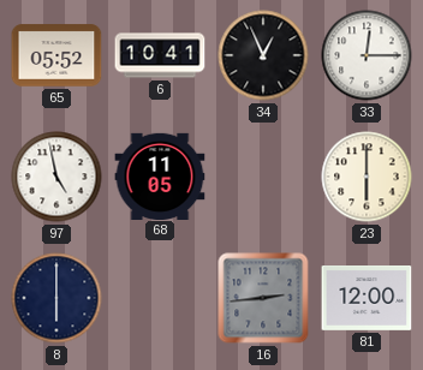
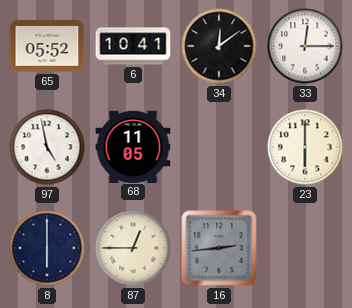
34: 12:56 -> 12:09 (219, 46)
87: none -> 12:45 (133, 248)
81: 12:00 -> none (367, 299)
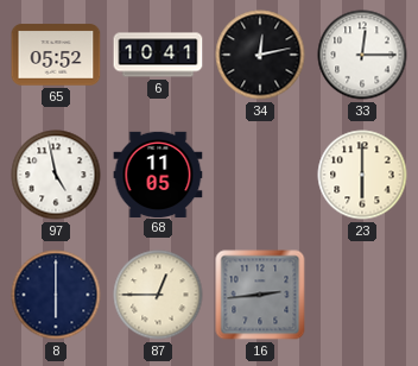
34: 12:09 -> 12:13 (260, 55)
